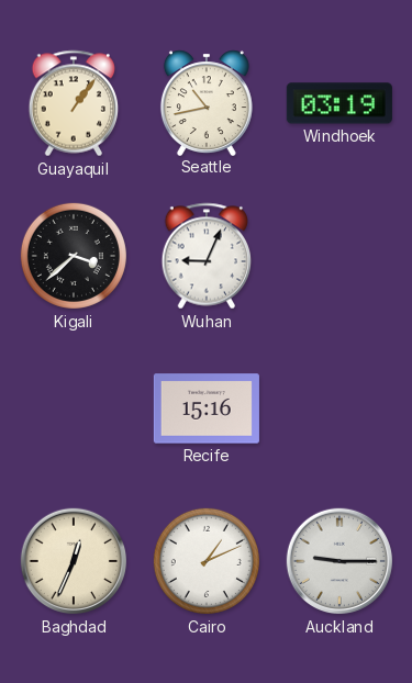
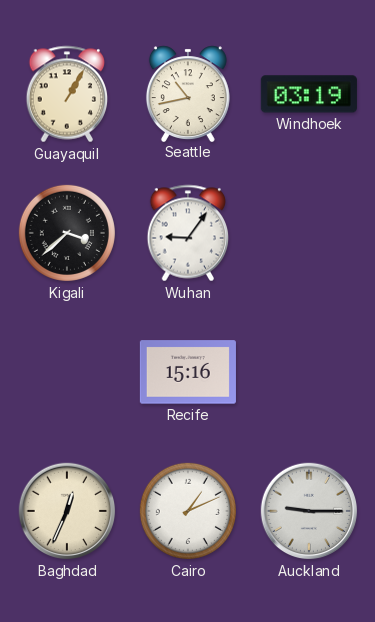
Guayaquil: 1:06 -> 1:05 (67, 94)
Wuhan: 9:04 -> 9:06 (188, 233)
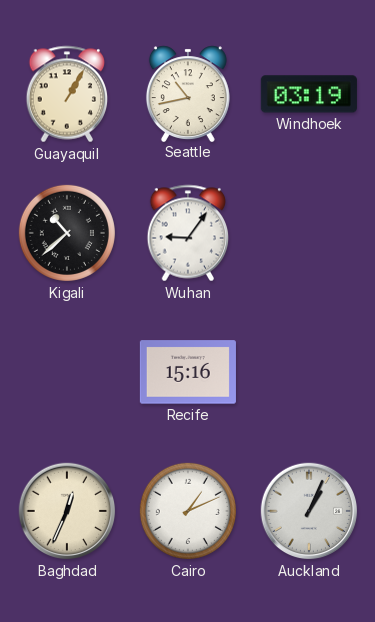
Kigali: 3:38 -> 10:38 (67, 233)
Auckland: 9:15 -> 1:04 (309, 511)
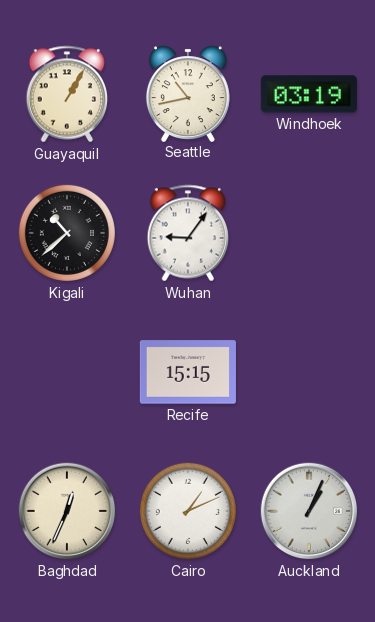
Recife: 15:16 -> 15:15 (188, 372)
